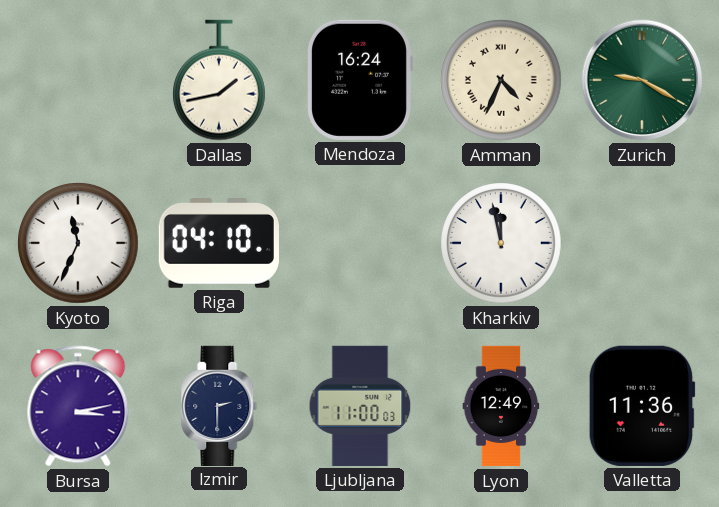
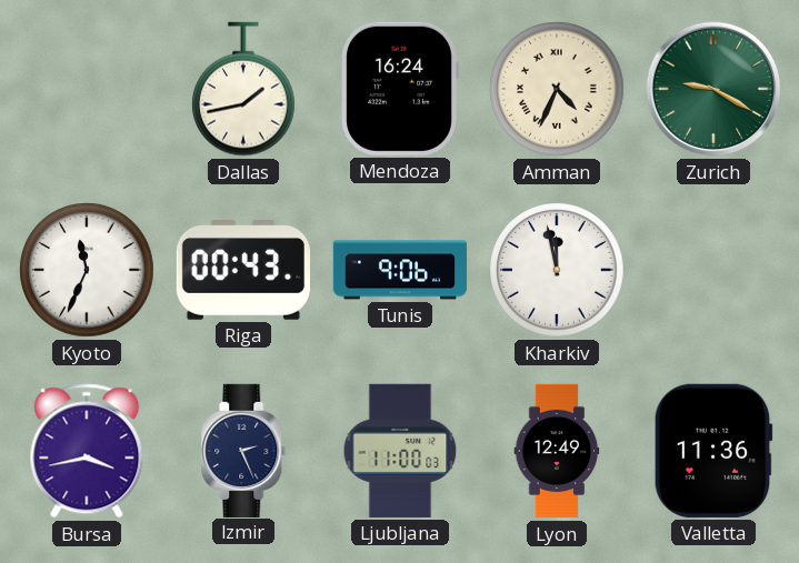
Riga: 04:10 -> 00:43 (243, 271)
Tunis: none -> 9:06 (400, 270)
Bursa: 3:13 -> 3:43 (87, 451)
Izmir: 2:30 -> 2:26 (243, 450)
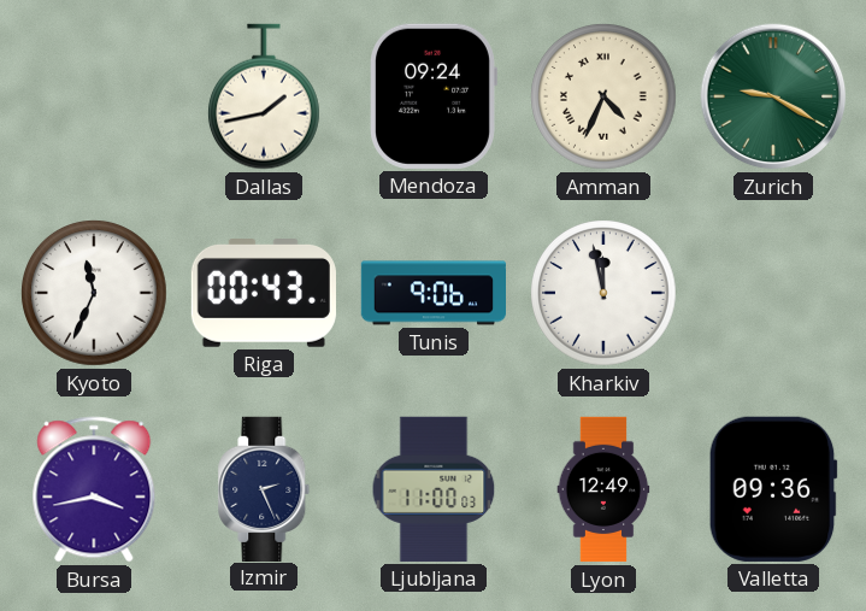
Mendoza: 16:24 -> 09:24 (434, 96)
Valletta: 11:36 -> 09:36 (773, 489)
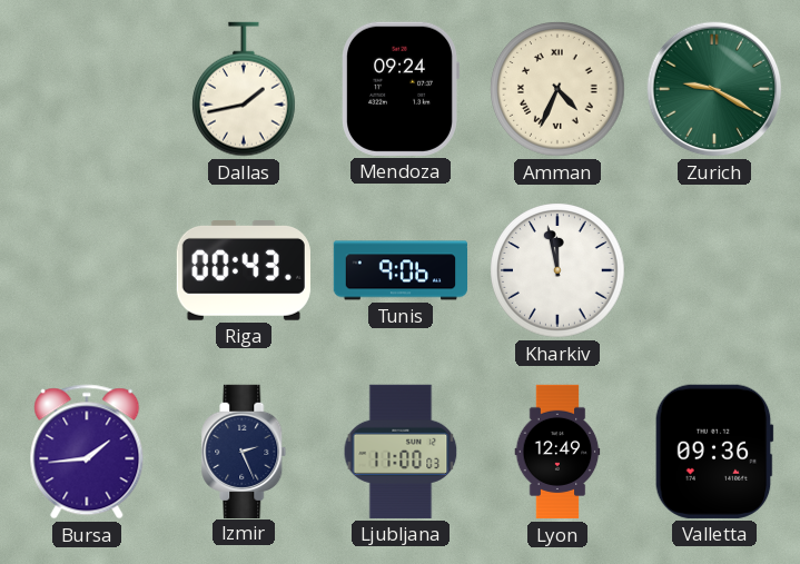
Kyoto: 11:34 -> none (94, 293)
Bursa: 3:43 -> 1:44 (87, 452)
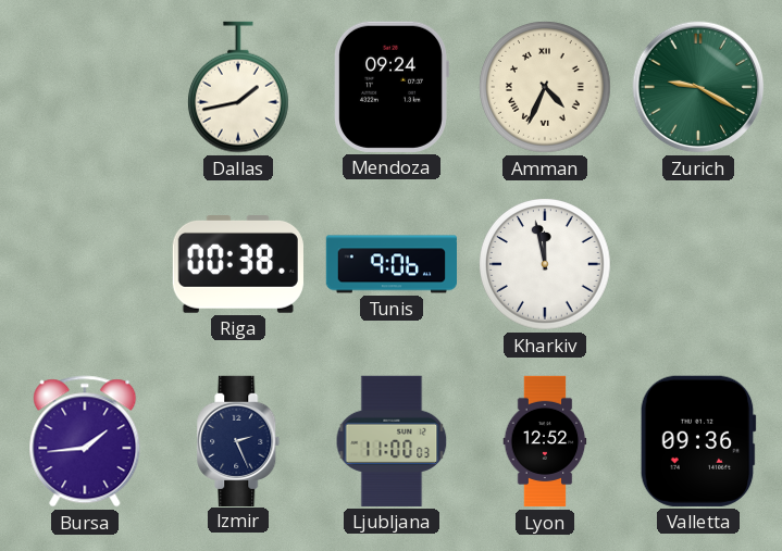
Riga: 00:43 -> 00:38 (238, 265)
Lyon: 12:49 -> 12:52 (545, 441)
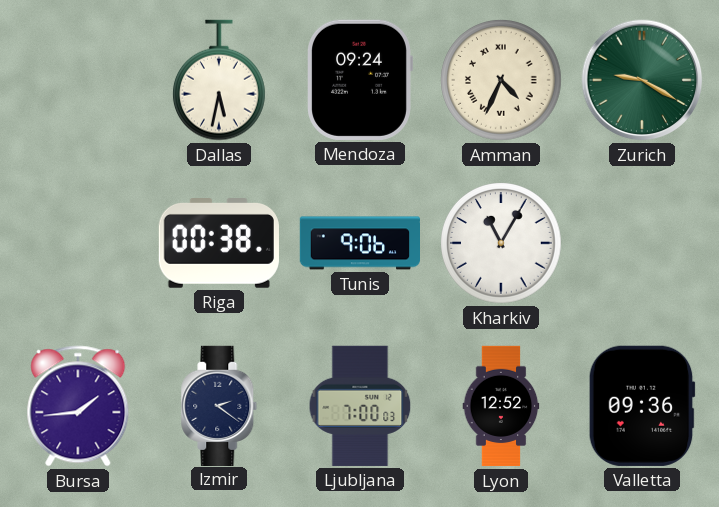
Dallas: 1:43 -> 5:32 (220, 80)
Kharkiv: 11:58 -> 11:05 (501, 243)
Izmir: 2:26 -> 2:21 (219, 405)
Ljubljana: 11:00 -> 7:00 (360, 406)
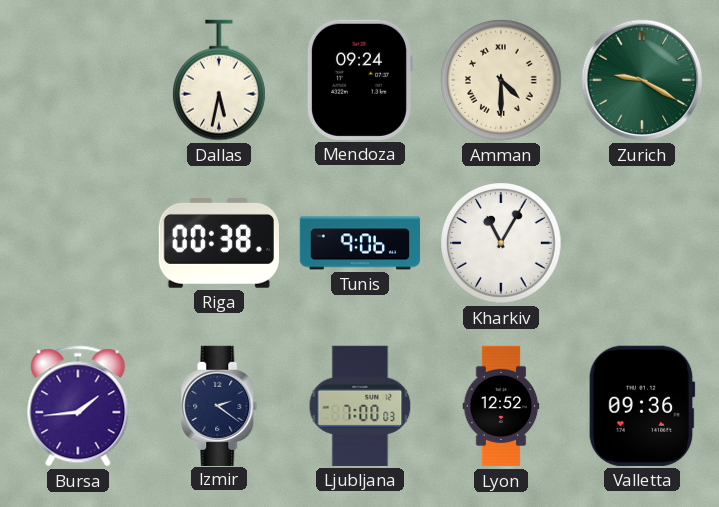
Amman: 4:34 -> 4:30 (501, 80)
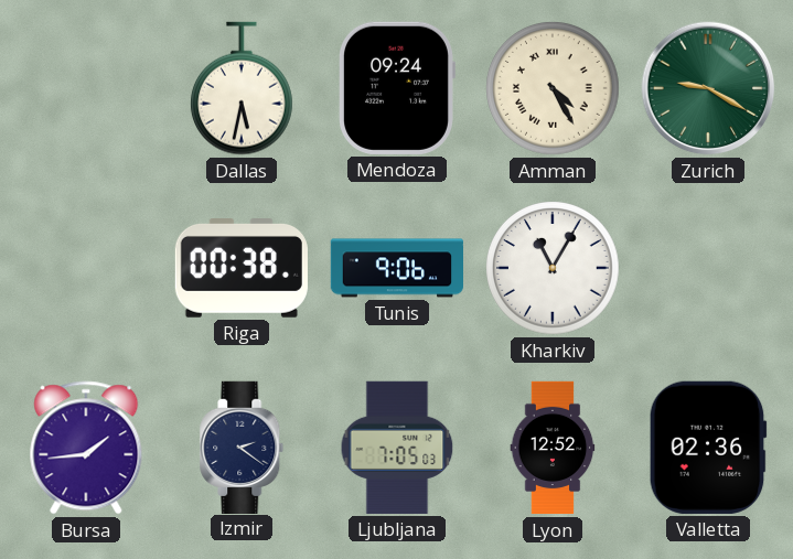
Amman: 4:30 -> 4:25 (553, 88)
Ljubljana: 7:00 -> 7:05 (397, 448)
Valletta: 09:36 -> 02:36 (708, 448)
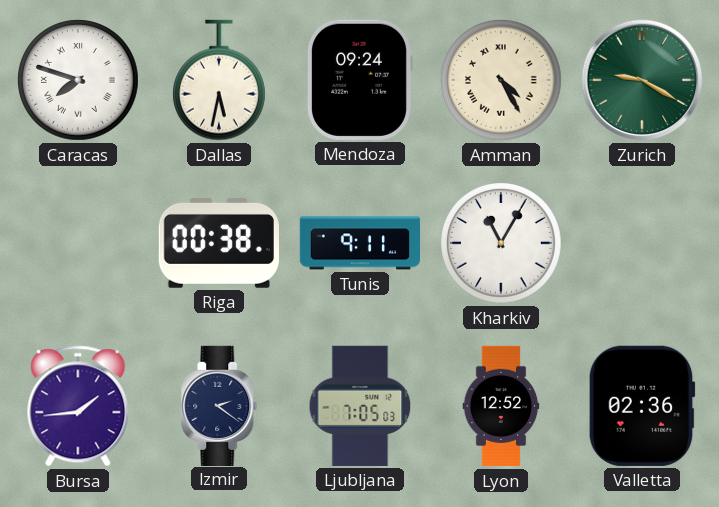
Caracas: none -> 7:48 (78, 80)
Tunis: 9:06 -> 9:11 (360, 243)
